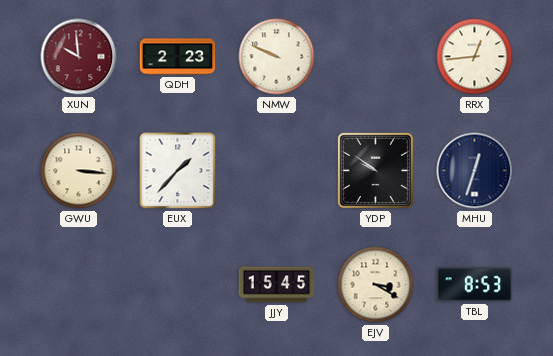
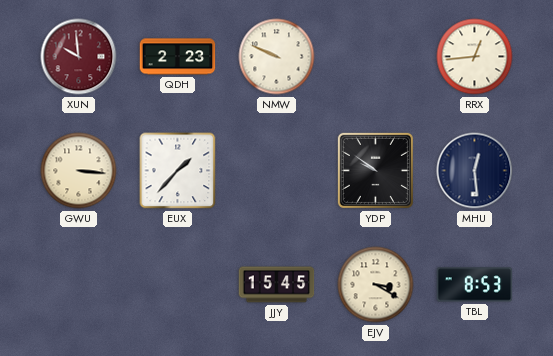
MHU: 12:33 -> 12:29 (475, 171)
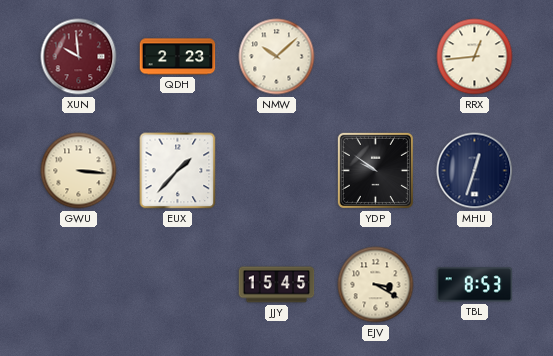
NMW: 9:49 -> 10:08 (277, 57)
MHU: 12:29 -> 12:33 (475, 171)
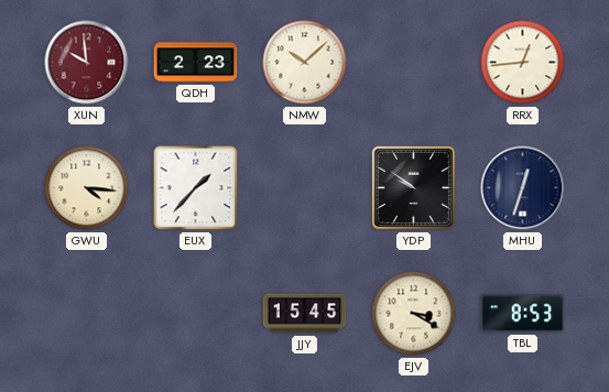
GWU: 3:16 -> 4:16 (87, 188)
